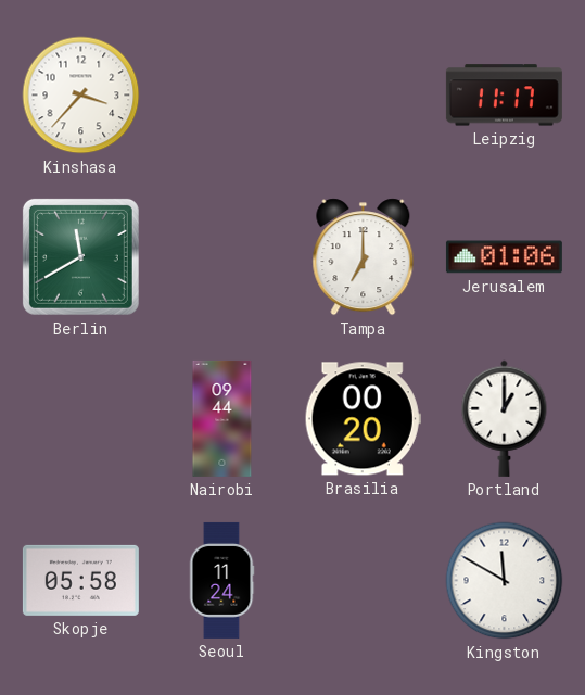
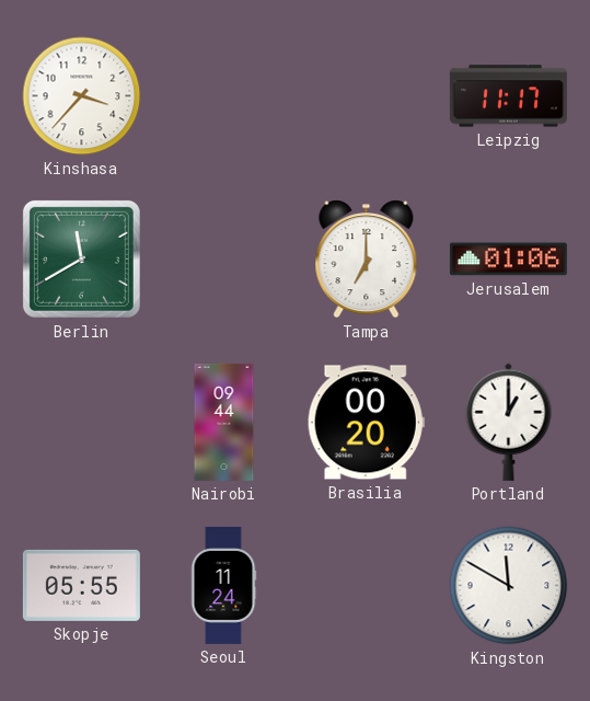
Skopje: 05:58 -> 05:55 (81, 585)
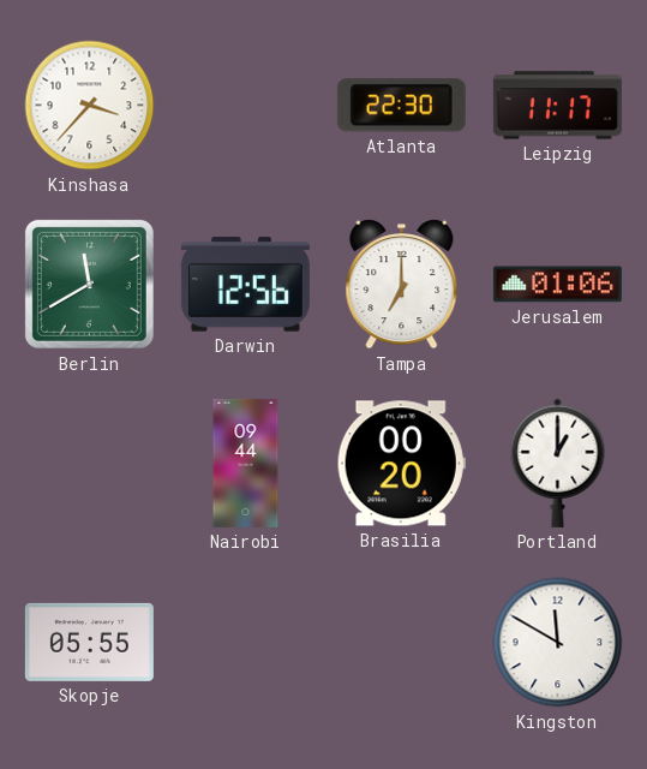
Atlanta: none -> 22:30 (401, 106)
Darwin: none -> 12:56 (245, 285)
Seoul: 11:24 -> none (223, 585)
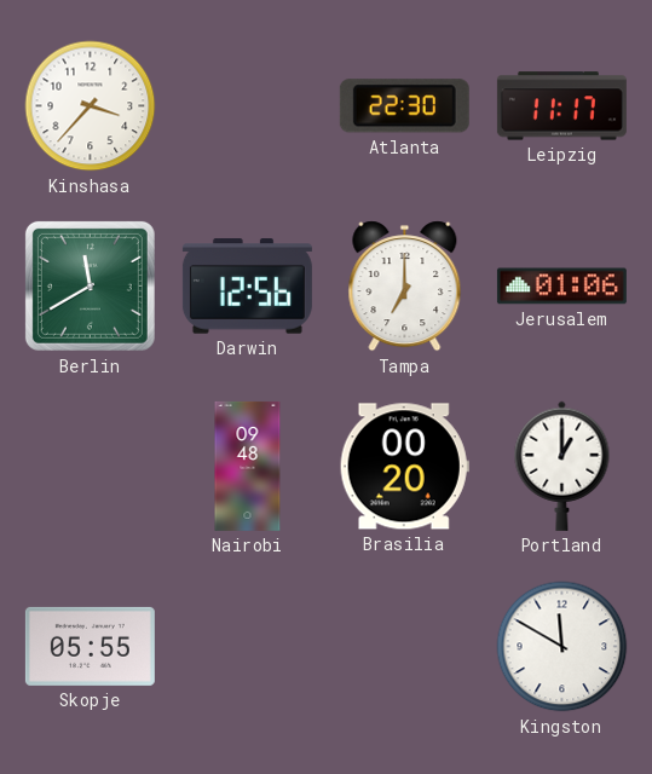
Nairobi: 09:44 -> 09:48 (248, 466)
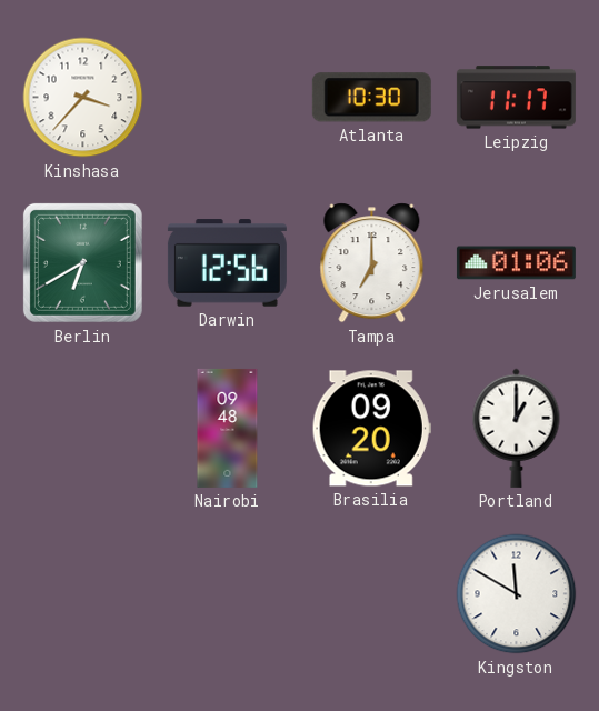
Atlanta: 22:30 -> 10:30 (371, 98)
Berlin: 11:40 -> 6:40 (82, 262)
Brasilia: 00:20 -> 09:20 (371, 429)
Skopje: 05:55 -> none (90, 646)
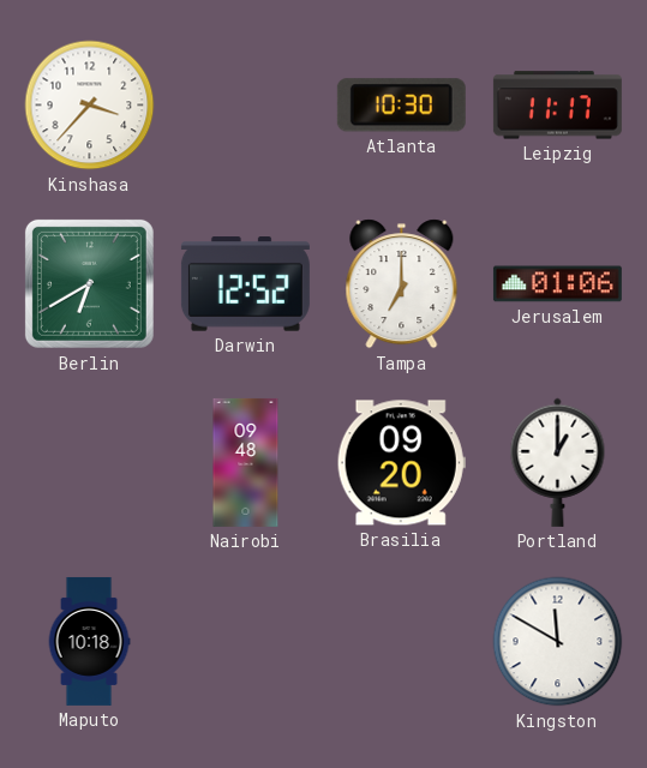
Darwin: 12:56 -> 12:52 (245, 284)
Maputo: none -> 10:18 (89, 641)
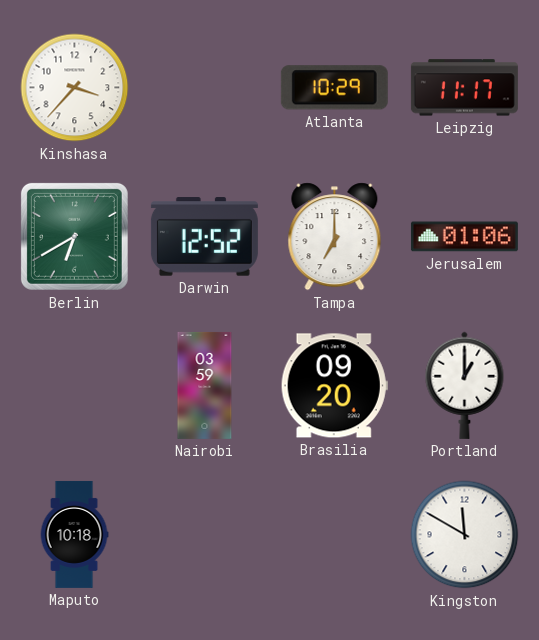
Atlanta: 10:30 -> 10:29 (334, 88)
Nairobi: 09:48 -> 03:59 (205, 385)
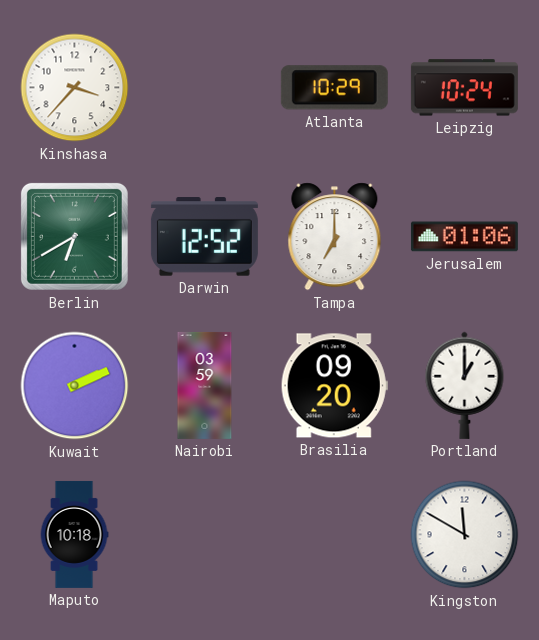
Leipzig: 11:17 -> 10:24 (464, 88)
Kuwait: none -> 2:11 (75, 386)
